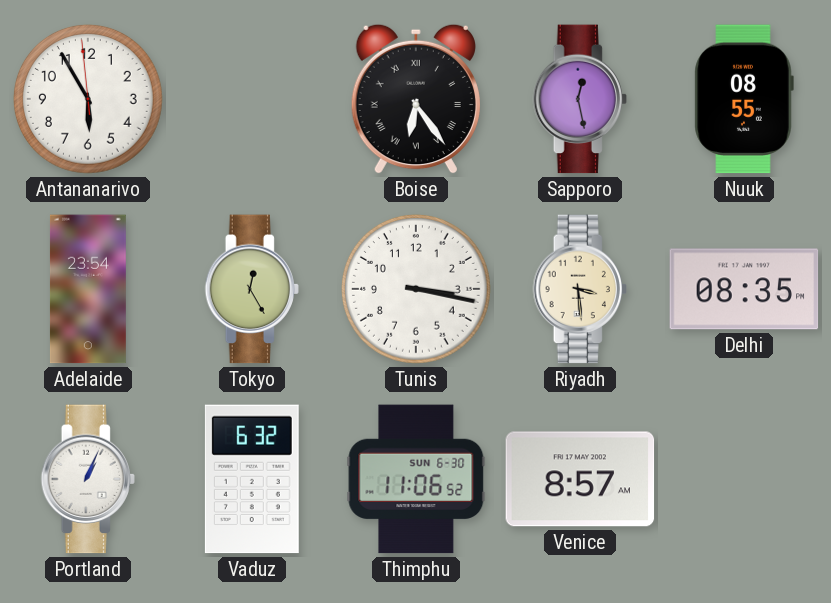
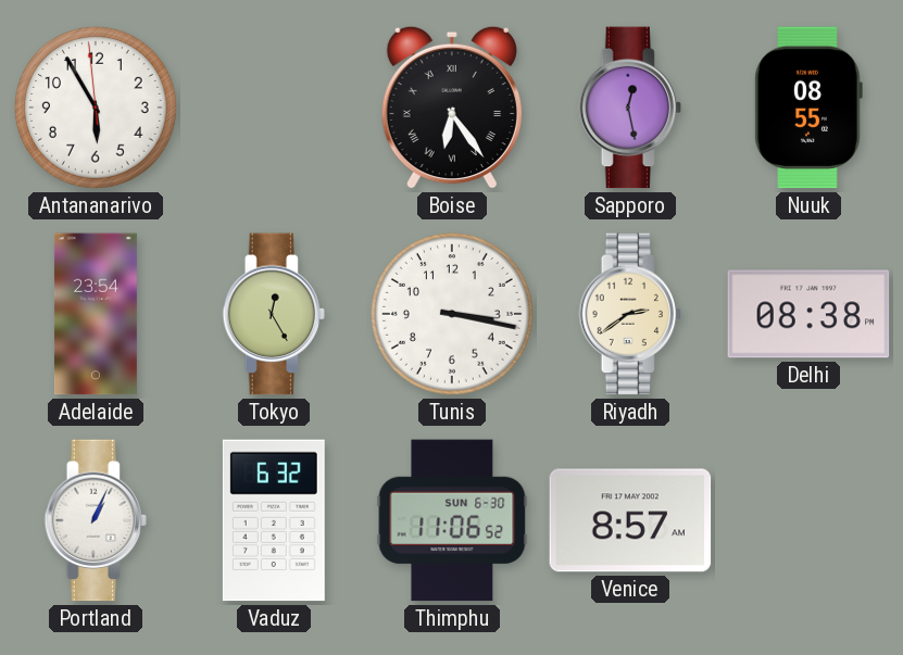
Riyadh: 3:29 -> 2:39 (630, 314)
Delhi: 08:35 -> 08:38 (808, 314)
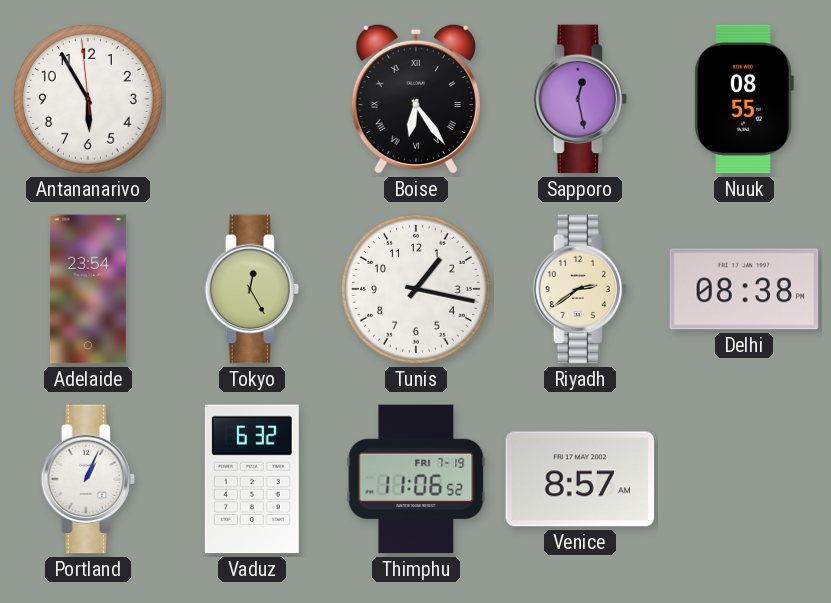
Tunis: 3:17 -> 1:17 (417, 290)
Thimphu date: SUN 6-30 -> FRI 7-19 (416, 479)
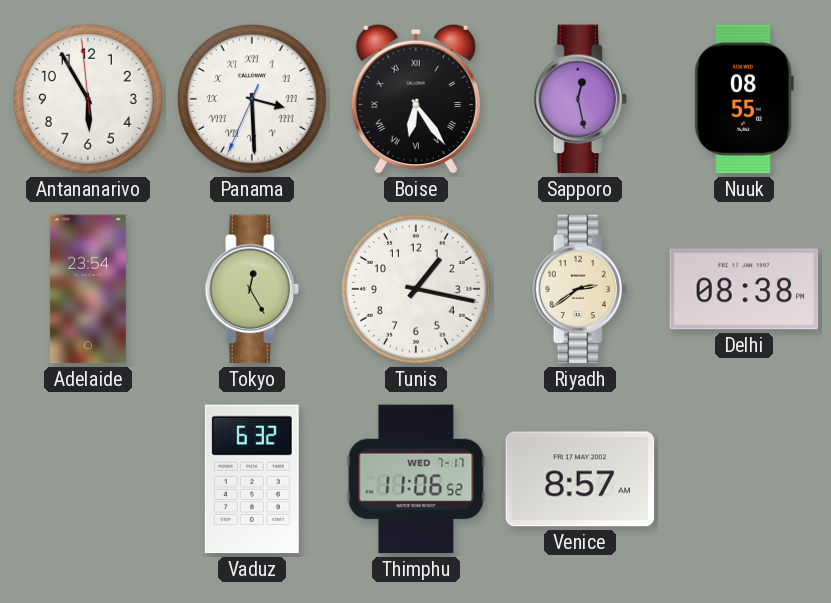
Panama: none -> 3:29 (253, 100)
Portland: 1:04 -> none (88, 479)
Thimphu date: FRI 7-19 -> WED 7-17 (416, 479)
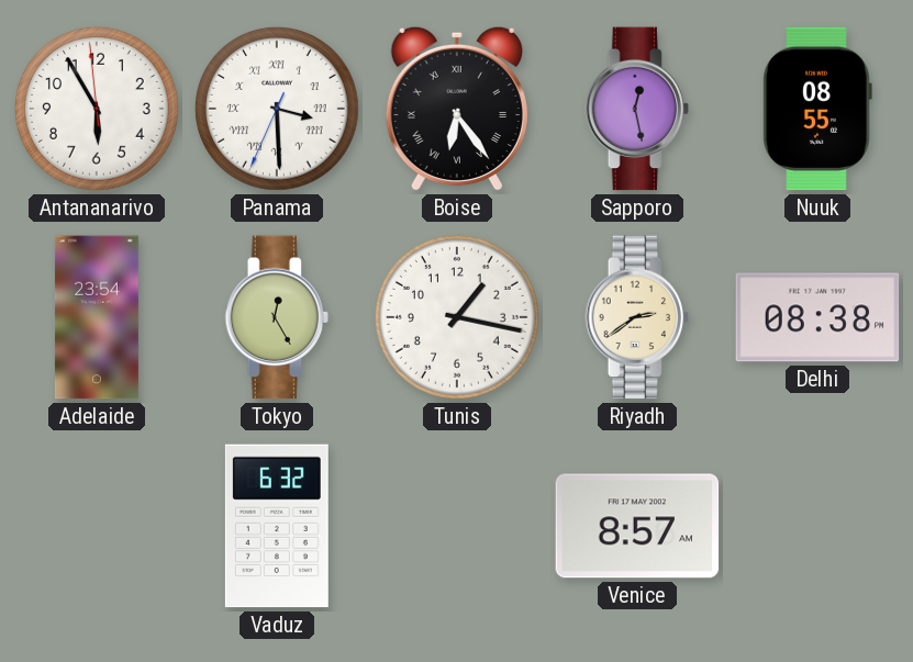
Thimphu: 11:06 -> none (416, 479)
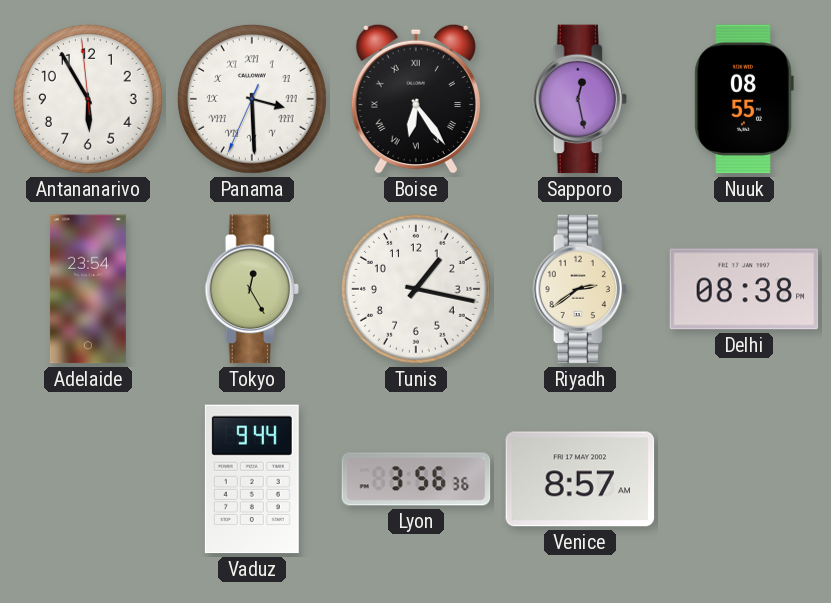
Vaduz: 6:32 -> 9:44 (252, 479)
Lyon: none -> 3:56 (416, 479)
